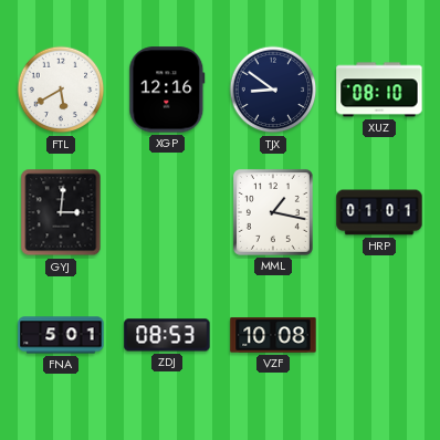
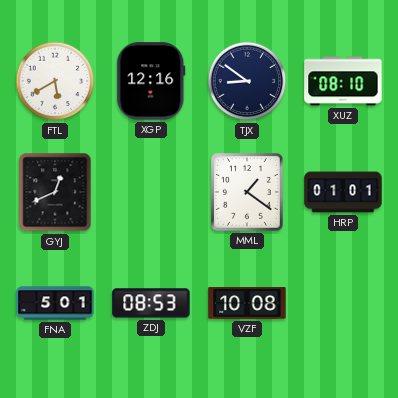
GYJ: 3:01 -> 12:41 (55, 192)
MML: 1:17 -> 1:21 (247, 192)
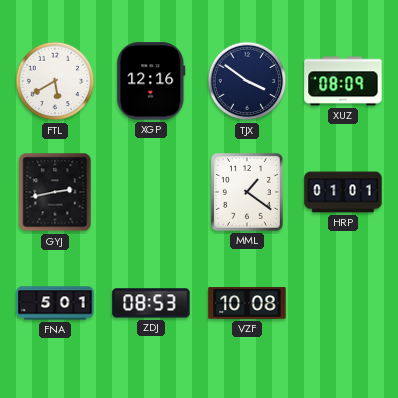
TJX: 8:51 -> 3:51 (247, 81)
XUZ: 08:10 -> 08:09 (343, 81)
GYJ: 12:41 -> 2:43 (55, 192)
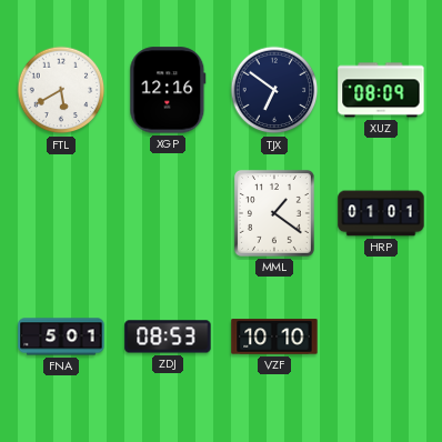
TJX: 3:51 -> 6:51 (274, 90)
GYJ: 2:43 -> none (55, 192)
VZF: 10:08 -> 10:10 (274, 336)
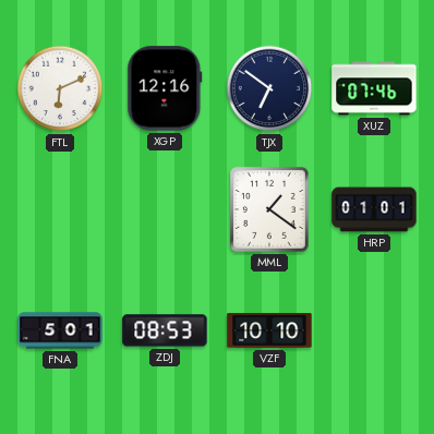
FTL: 5:40 -> 6:11 (60, 88)
XUZ: 08:09 -> 07:46 (374, 88)
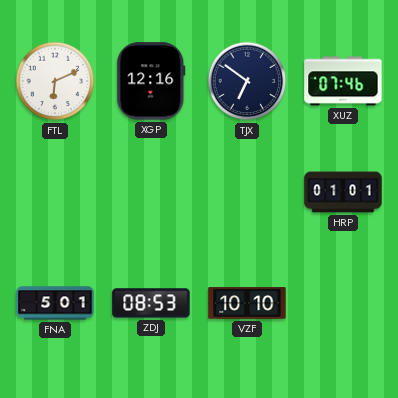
MML: 1:21 -> none (269, 209)
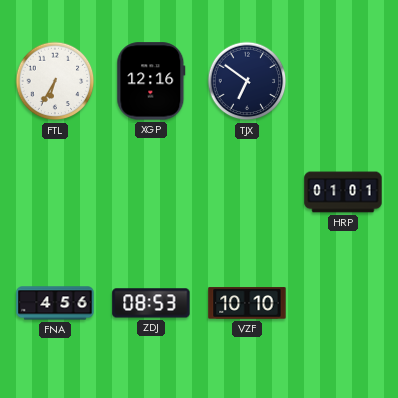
FTL: 6:11 -> 6:35 (55, 81)
XUZ: 07:46 -> none (343, 81)
FNA: 5:01 -> 4:56 (55, 303)
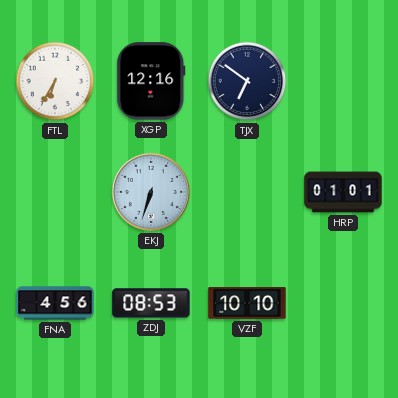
EKJ: none -> 6:33 (151, 192)
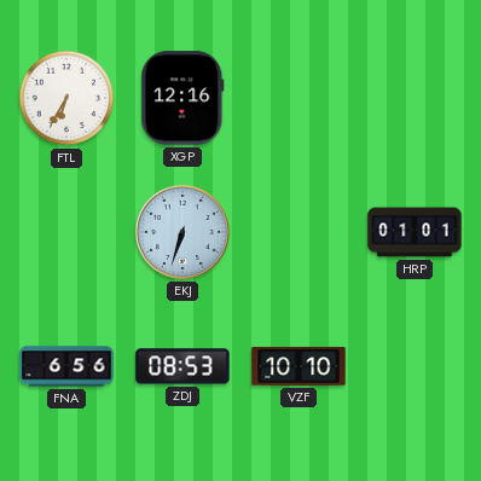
TJX: 6:51 -> none (247, 81)
FNA: 4:56 -> 6:56 (66, 366)
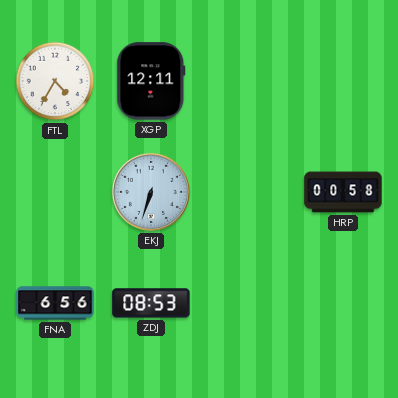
FTL: 6:35 -> 4:35 (55, 81)
XGP: 12:16 -> 12:11 (151, 81)
HRP: 01:01 -> 00:58 (343, 192)
VZF: 10:10 -> none (299, 366)
